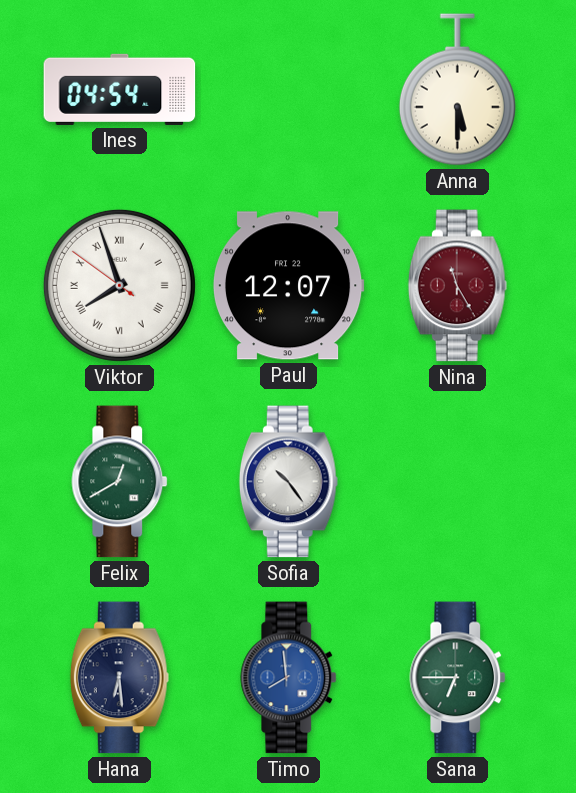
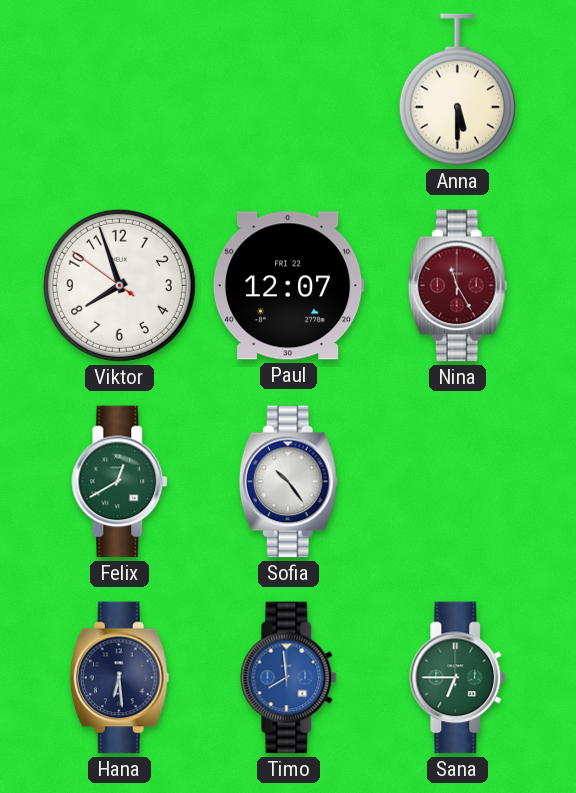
Ines: 04:54 -> none (120, 89)
Viktor numerals: Roman -> Arabic (119, 285)
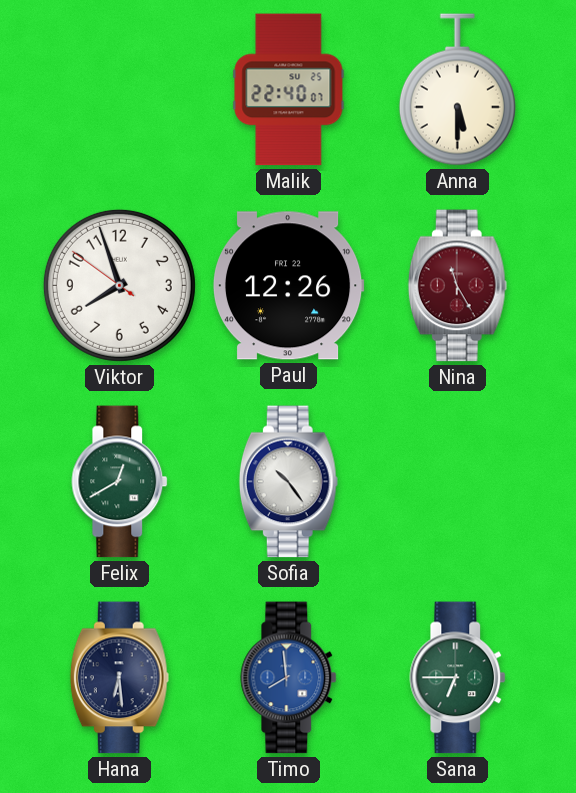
Malik: none -> 22:40 (289, 90)
Paul: 12:07 -> 12:26 (288, 286)
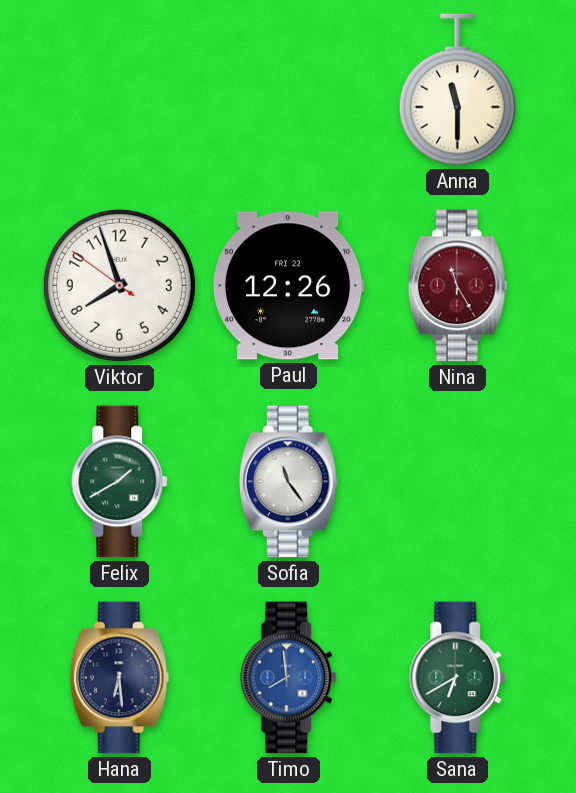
Malik: 22:40 -> none (289, 90)
Anna: 5:30 -> 11:30 (457, 90)
Felix: 12:40 -> 1:40 (120, 482)
Sofia: 10:24 -> 11:24 (288, 482)
Sana: 6:45 -> 6:40 (458, 678)
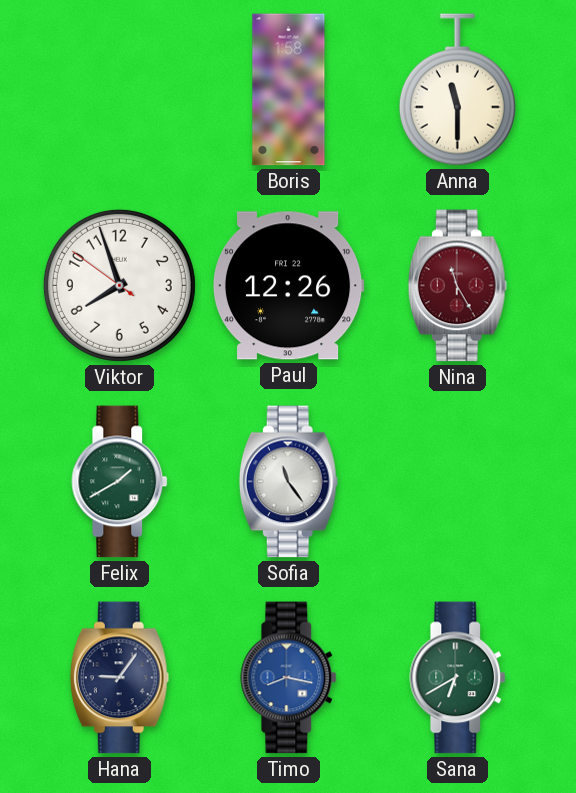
Boris: none -> 1:58 (289, 90)
Hana: 6:29 -> 9:06 (119, 678)
Timo: 7:59 -> 8:17 (289, 678)
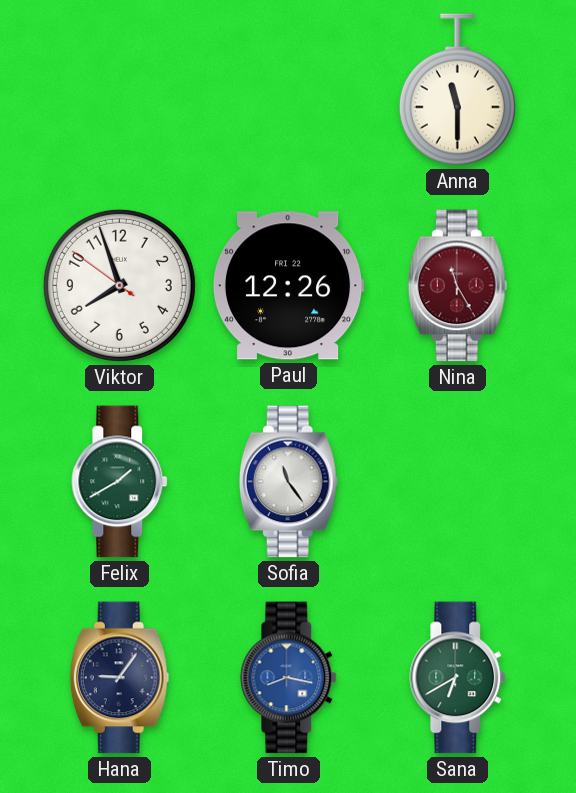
Boris: 1:58 -> none (289, 90)
